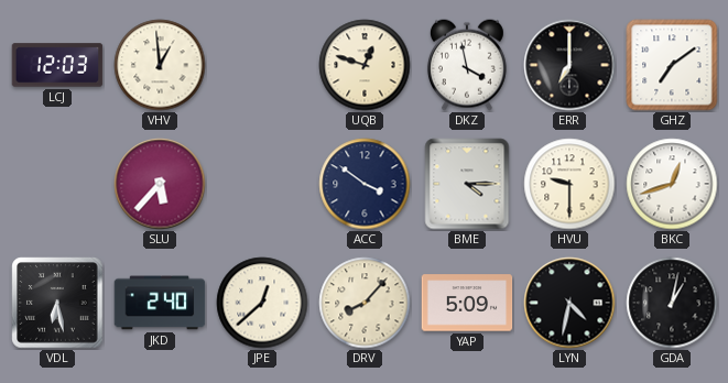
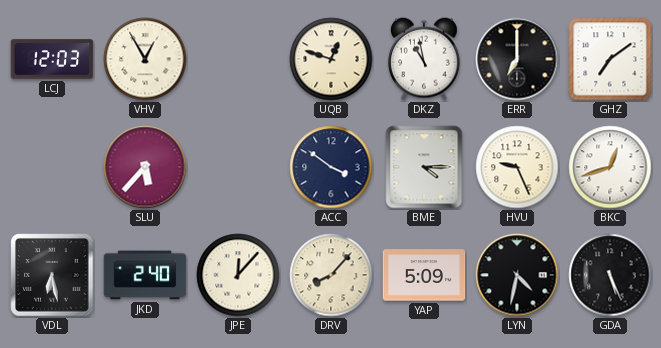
VHV: 12:59 -> 12:55 (145, 59)
DKZ: 3:58 -> 10:58 (424, 59)
HVU: 9:30 -> 9:26 (517, 167)
JPE: 12:38 -> 12:07 (238, 275)
GDA: 1:02 -> 5:26 (610, 275)
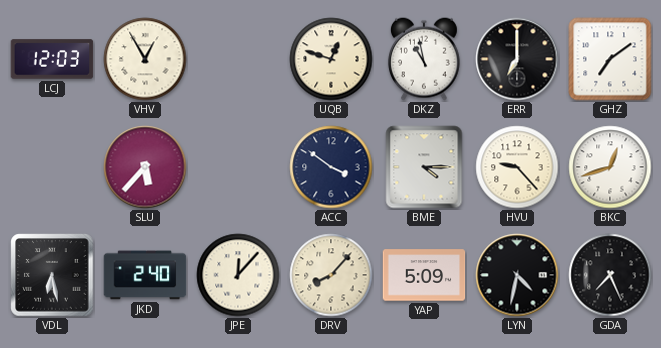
HVU: 9:26 -> 9:23 (517, 167)
GDA: 5:26 -> 7:26 (610, 275)
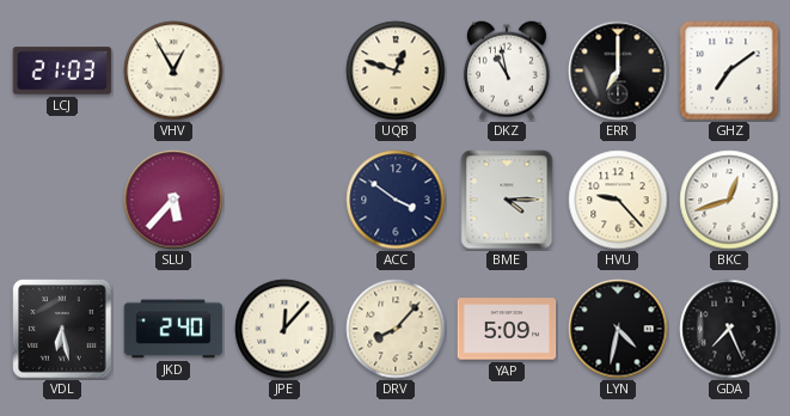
LCJ: 12:03 -> 21:03 (62, 71)
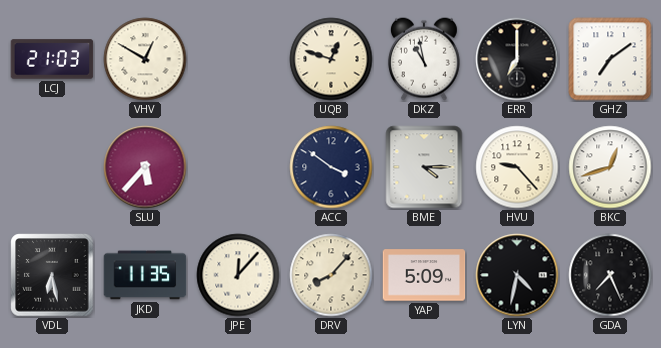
VHV: 12:55 -> 12:50 (145, 59)
JKD: 2:40 -> 11:35 (145, 275)
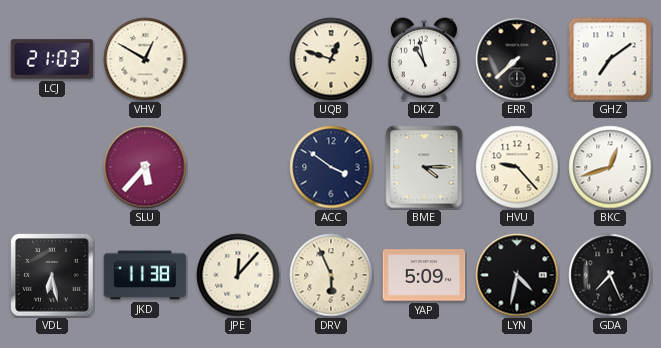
ERR: 7:00 -> 7:38 (517, 59)
JKD: 11:35 -> 11:38 (145, 275)
DRV: 8:07 -> 5:56 (331, 275)
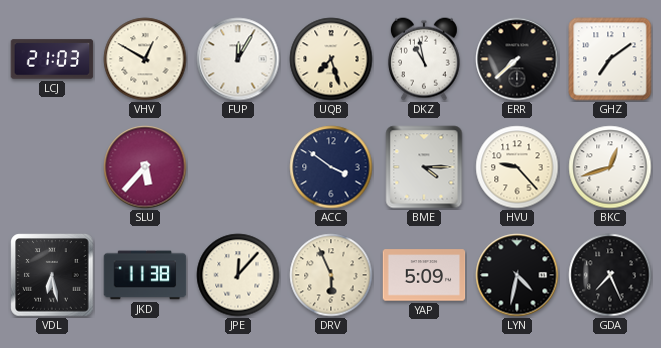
FUP: none -> 12:05 (238, 59)
UQB: 12:48 -> 7:27 (331, 59)
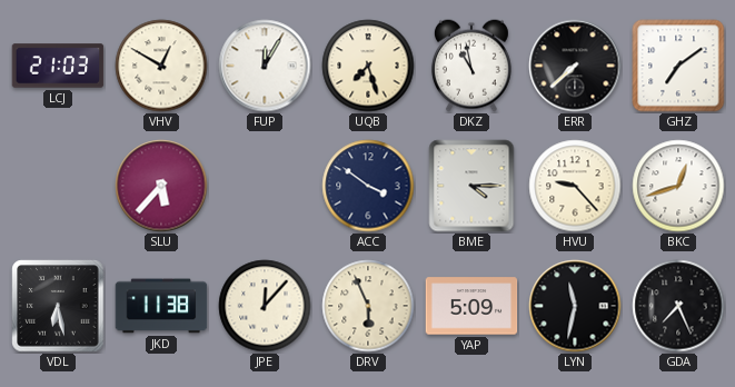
LYN: 4:32 -> 11:32 (575, 306)
